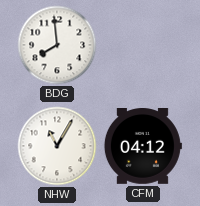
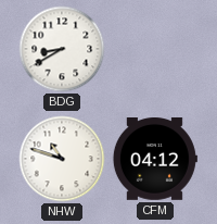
BDG: 7:59 -> 8:40 (62, 49)
NHW: 11:05 -> 10:48 (62, 159)
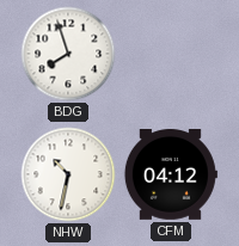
BDG: 8:40 -> 7:57 (68, 54)
NHW: 10:48 -> 10:32 (68, 174)
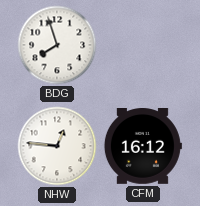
NHW: 10:32 -> 12:46 (57, 146)
CFM: 04:12 -> 16:12 (142, 147)
